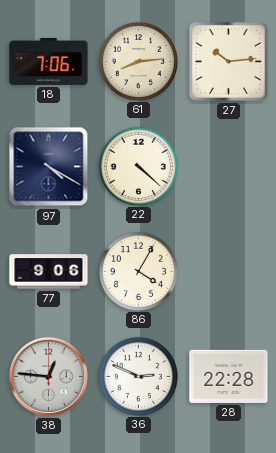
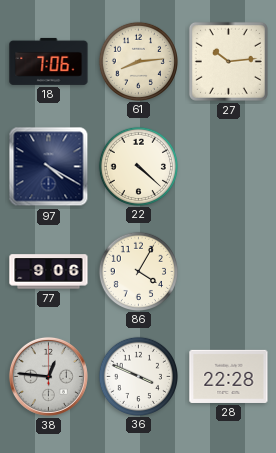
36: 2:49 -> 3:49 (138, 376)
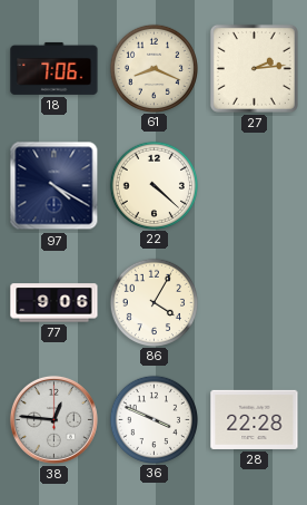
61: 8:14 -> 8:19 (153, 68)
27: 10:14 -> 2:14 (254, 68)
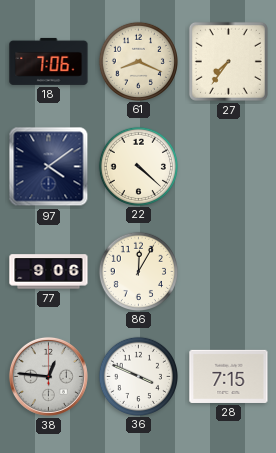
27: 2:14 -> 7:36 (228, 61)
97: 4:20 -> 4:09 (49, 167)
86: 4:05 -> 12:05 (138, 271)
28: 22:28 -> 7:15 (229, 376)
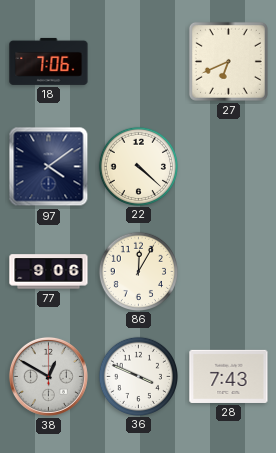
61: 8:19 -> none (138, 61)
27: 7:36 -> 6:41 (228, 61)
38: 12:46 -> 12:50 (48, 376)
28: 7:15 -> 7:43 (229, 376)
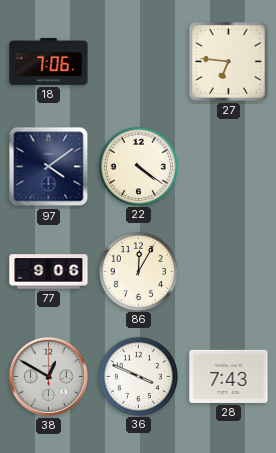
27: 6:41 -> 6:46 (228, 61)
22: 4:22 -> 4:21 (138, 166)
